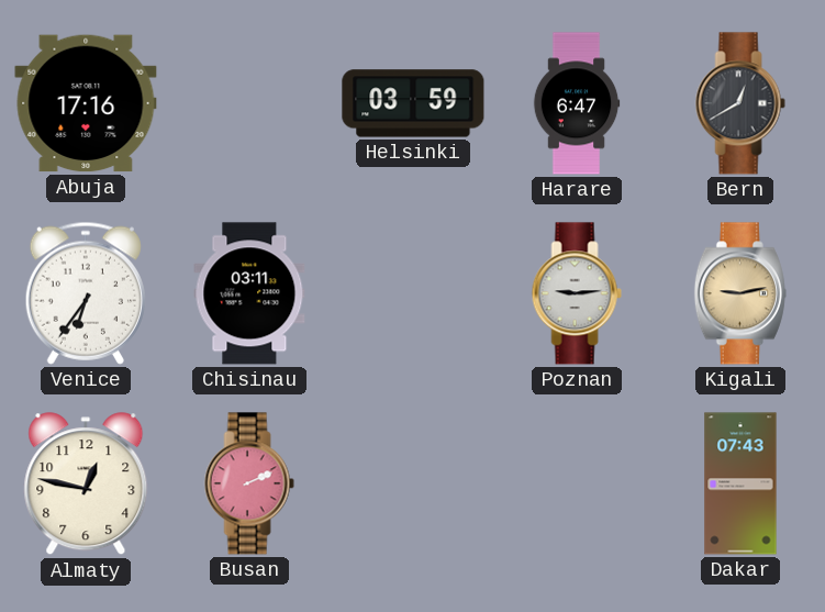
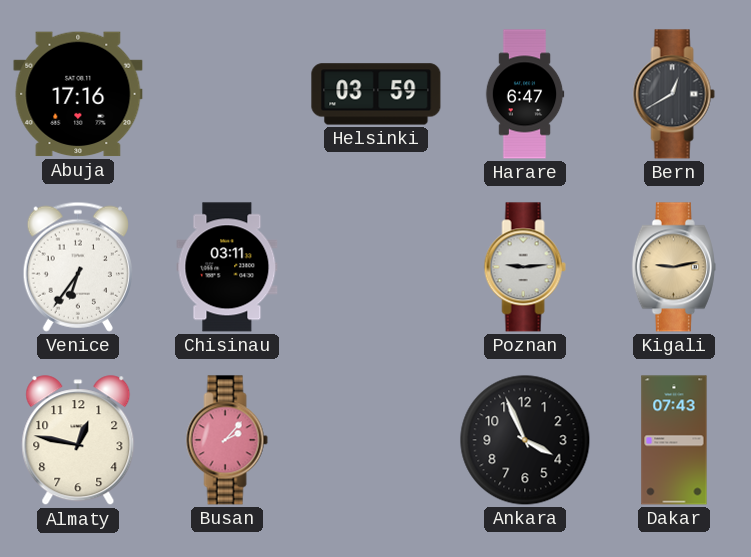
Busan: 2:11 -> 2:07 (227, 440)
Ankara: none -> 3:56 (525, 440)
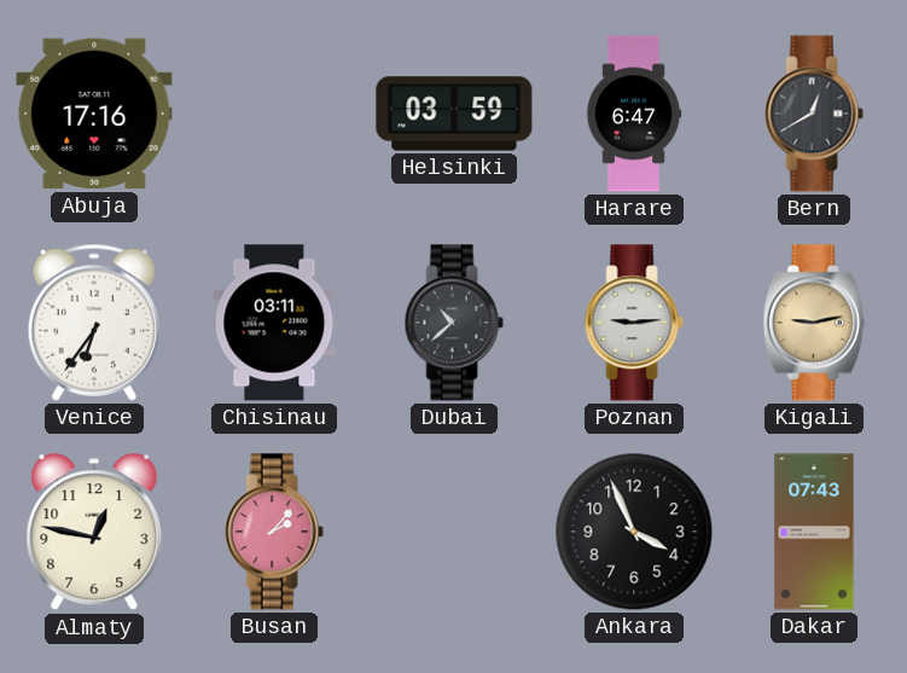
Dubai: none -> 10:38 (454, 323)
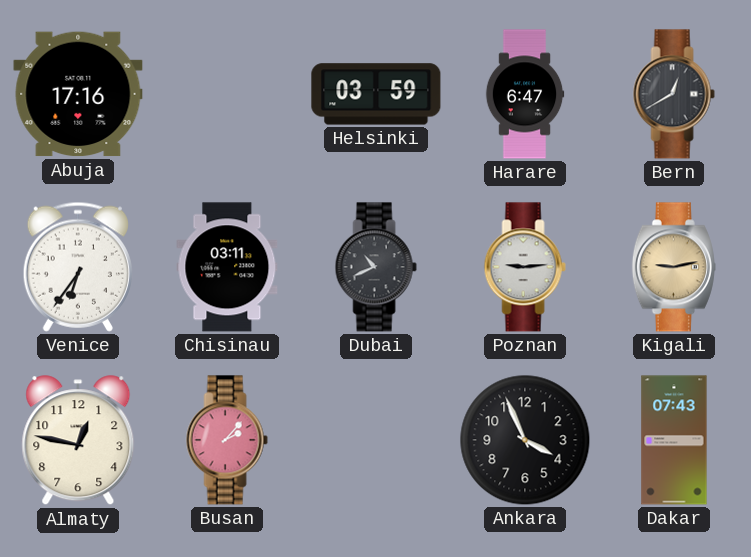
Dubai: 10:38 -> 10:41 (376, 267)
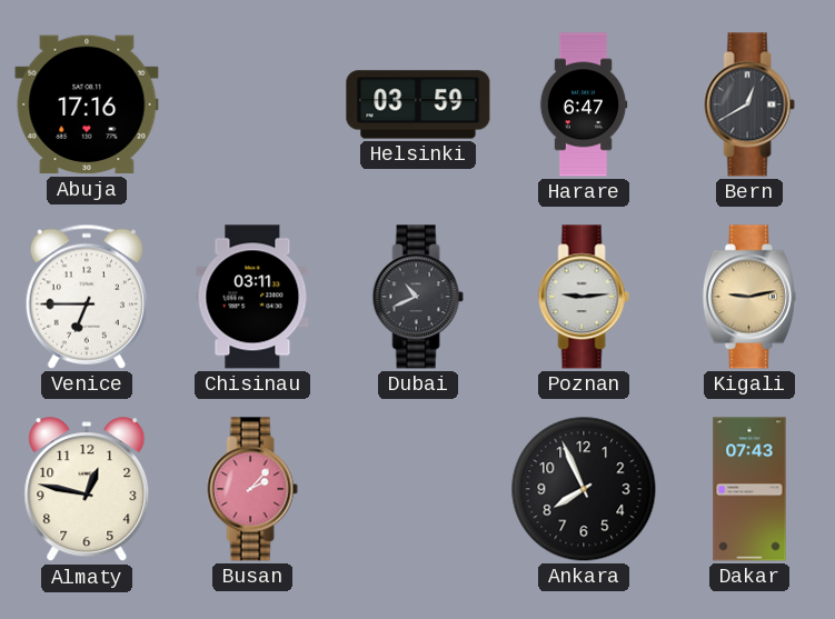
Venice: 6:36 -> 6:45 (87, 297)
Ankara: 3:56 -> 7:56 (584, 489)
